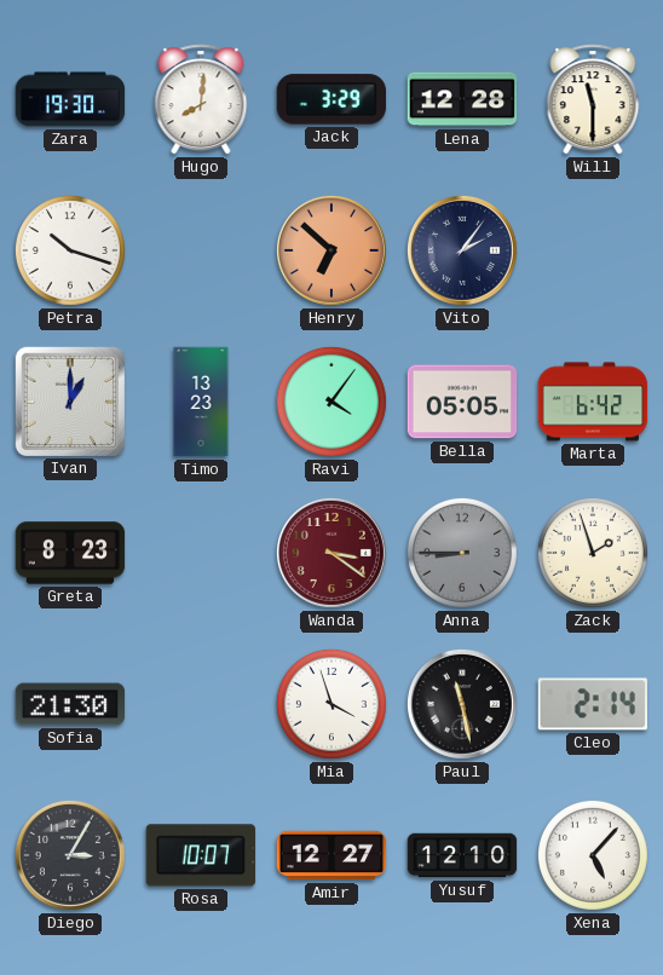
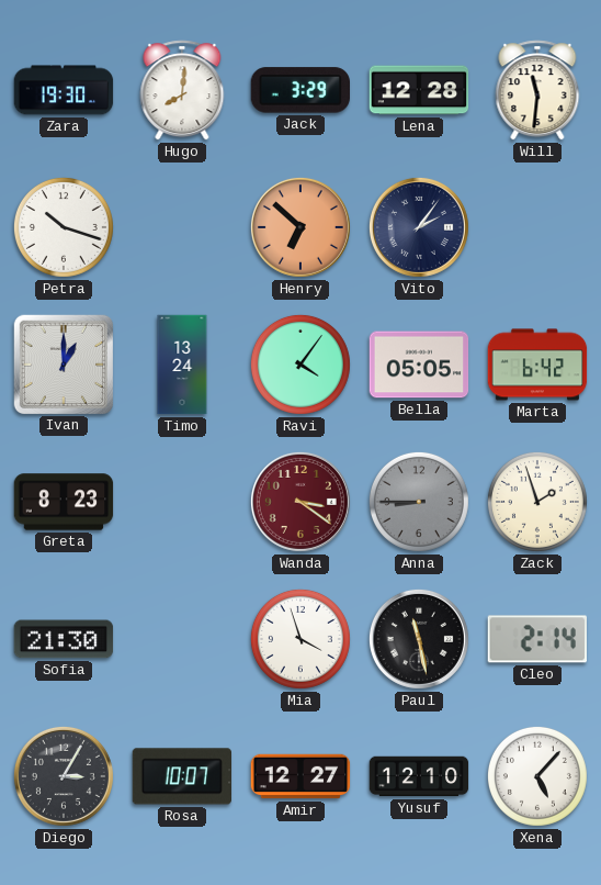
Will: 11:30 -> 11:31 (537, 90)
Timo: 13:23 -> 13:24 (182, 365)
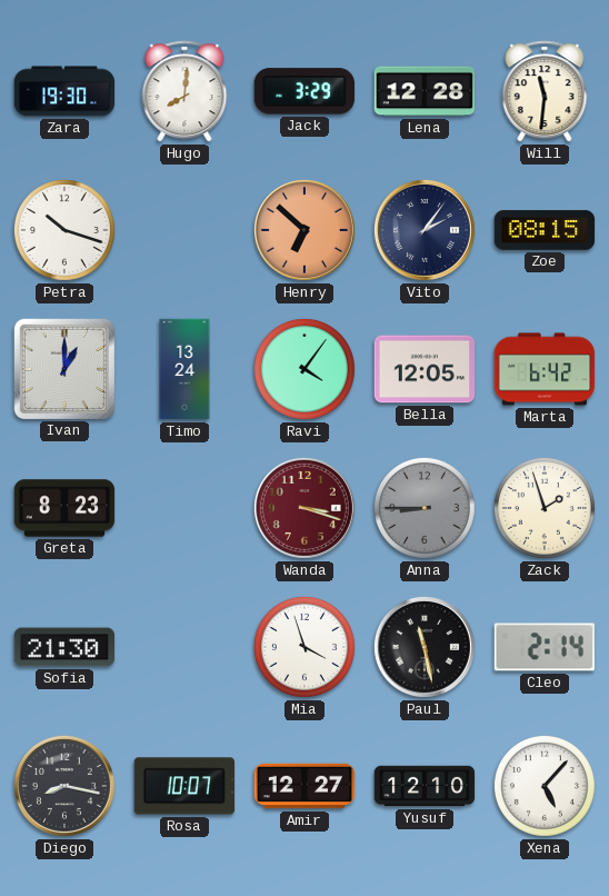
Zoe: none -> 08:15 (545, 230)
Bella: 05:05 -> 12:05 (425, 369)
Wanda: 3:21 -> 3:18 (304, 508)
Diego: 3:05 -> 8:17 (64, 786)
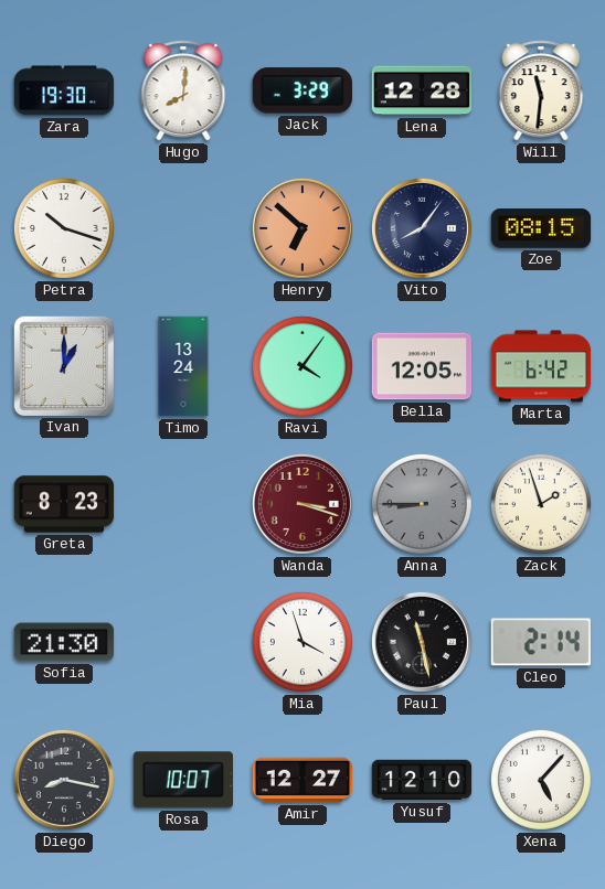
Vito: 2:06 -> 8:06 (422, 228)
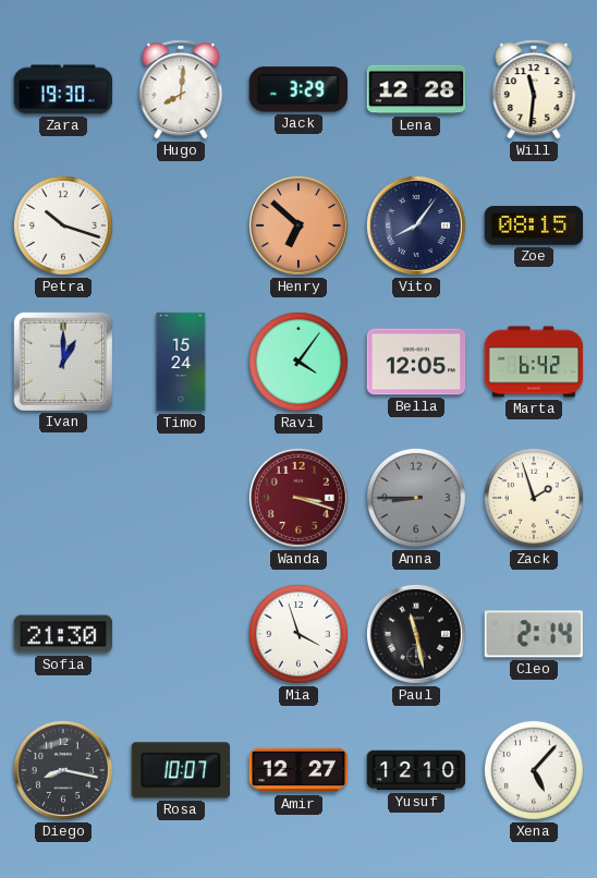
Timo: 13:24 -> 15:24 (181, 362)
Greta: 8:23 -> none (64, 504)
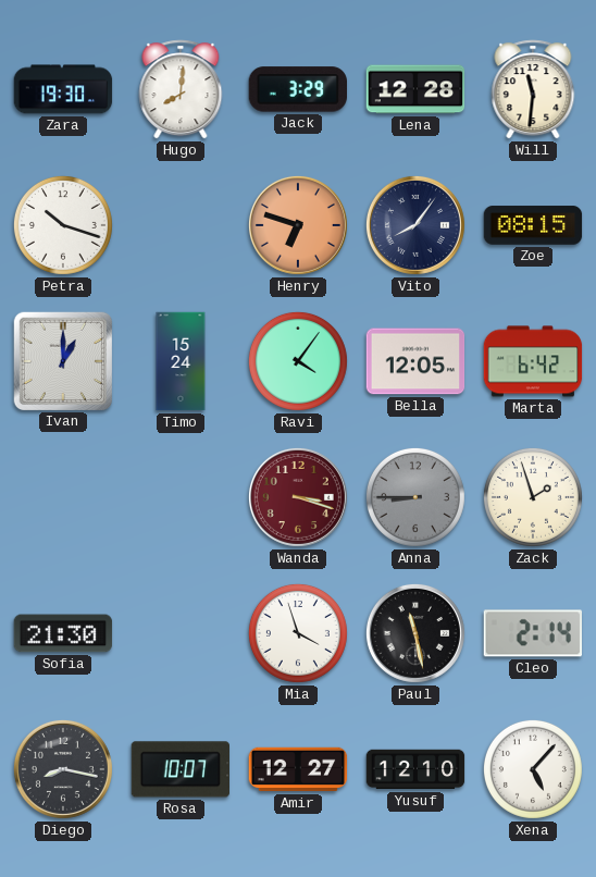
Henry: 6:52 -> 6:48 (298, 225)
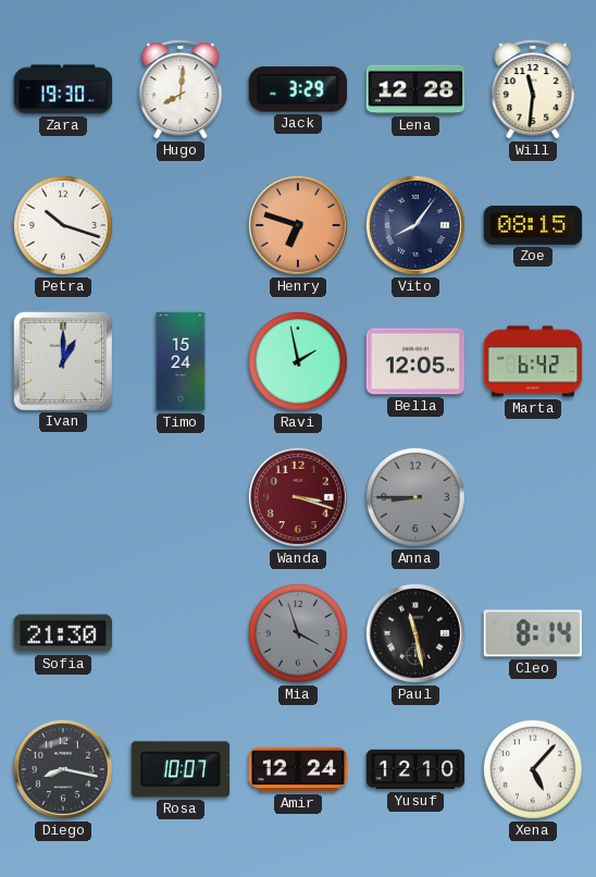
Ravi: 4:06 -> 1:58 (298, 361)
Zack: 1:57 -> none (533, 497)
Mia dial: white -> grey (298, 633)
Cleo: 2:14 -> 8:14 (532, 633)
Amir: 12:27 -> 12:24 (298, 769)
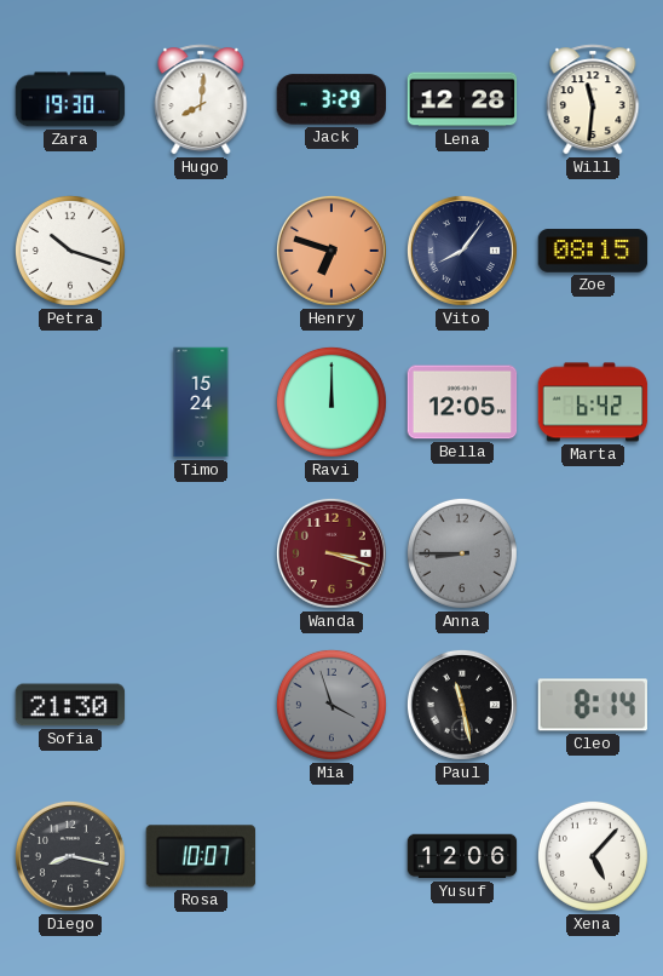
Ivan: 1:00 -> none (62, 360)
Ravi: 1:58 -> 12:00 (331, 402)
Amir: 12:24 -> none (298, 769)
Yusuf: 12:10 -> 12:06 (462, 856)
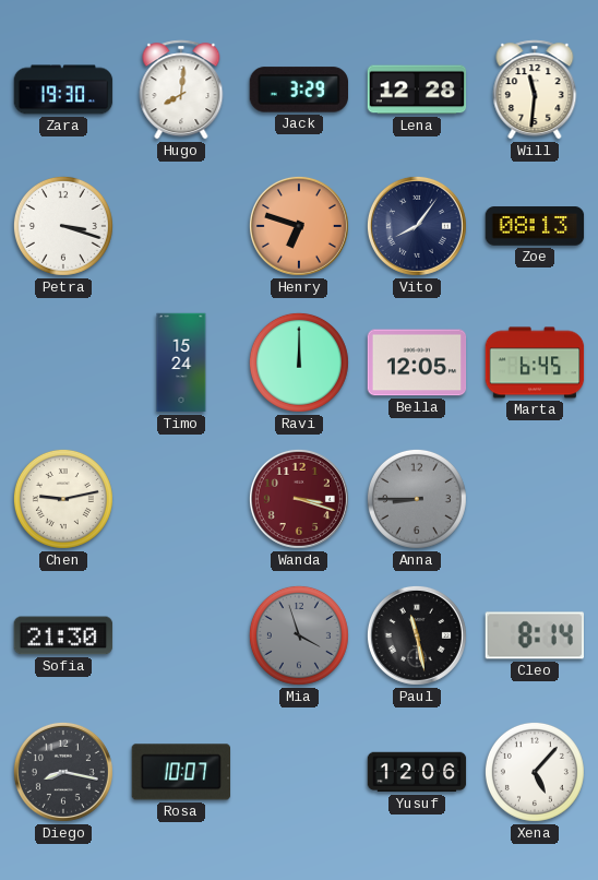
Petra: 10:18 -> 3:18 (63, 226)
Zoe: 08:15 -> 08:13 (535, 226)
Marta: 6:42 -> 6:45 (535, 362)
Chen: none -> 9:13 (63, 499)
